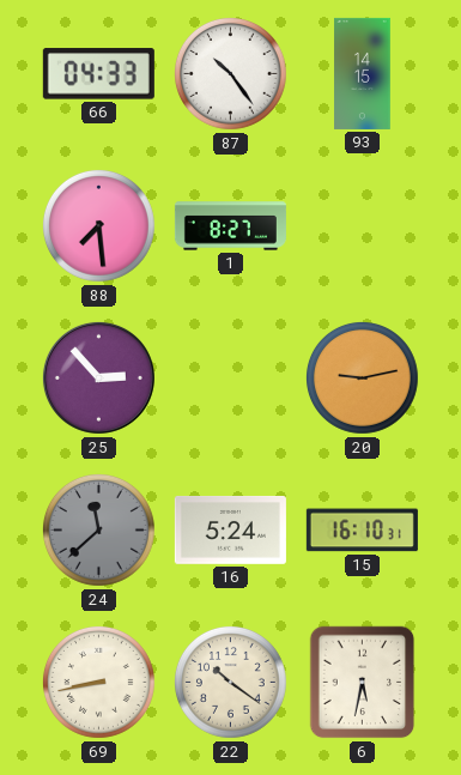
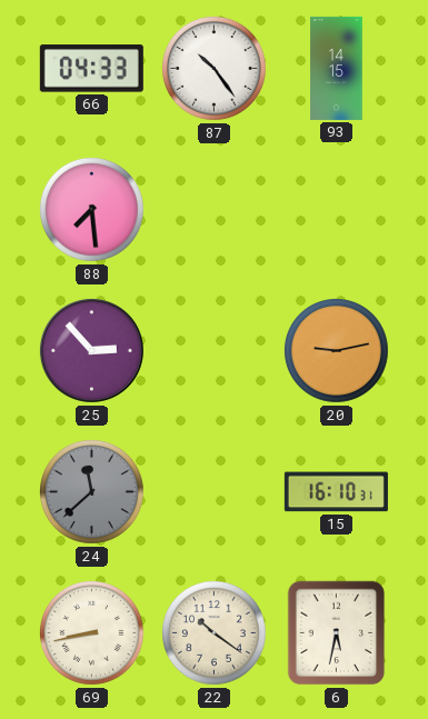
1: 8:27 -> none (230, 226)
16: 5:24 -> none (230, 529)
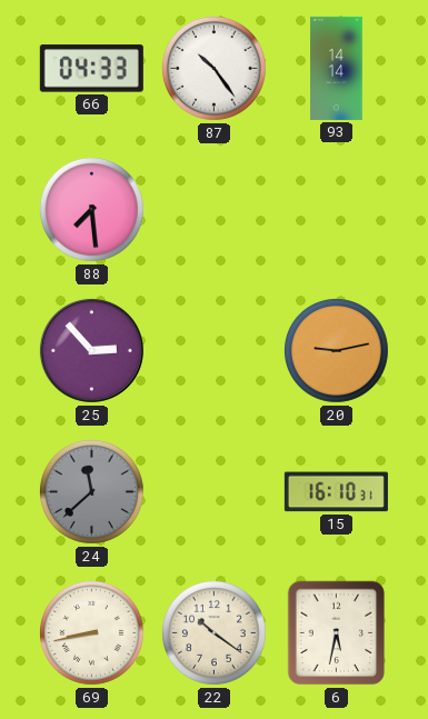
93: 14:15 -> 14:14 (337, 68)
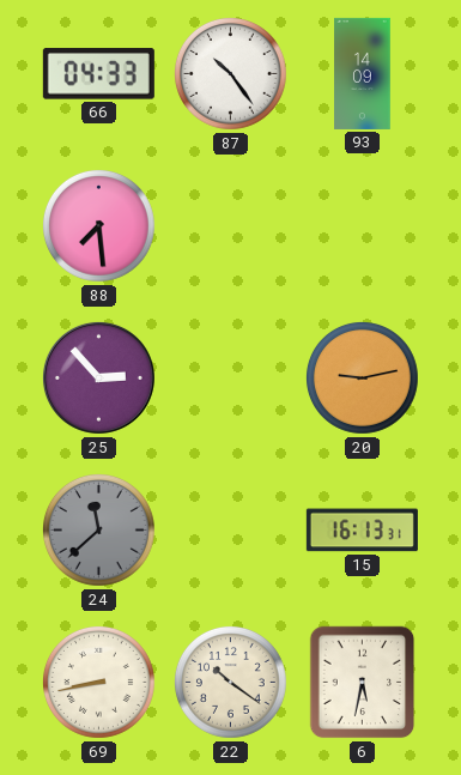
93: 14:14 -> 14:09 (363, 73)
15: 16:10 -> 16:13 (362, 531)
